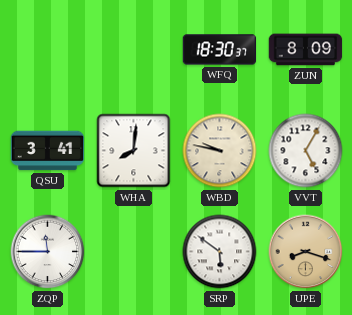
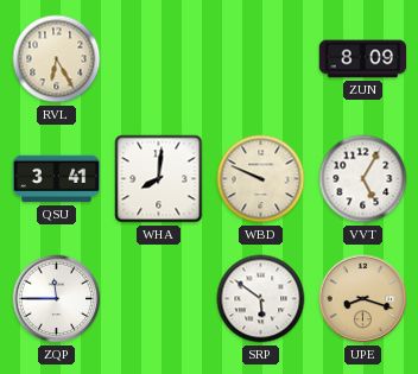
RVL: none -> 6:25 (57, 59)
WFQ: 18:30 -> none (220, 50)
WBD: 9:47 -> 9:49 (261, 179)
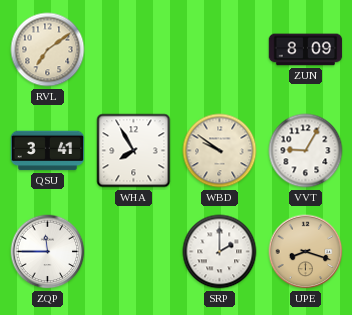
RVL: 6:25 -> 7:09 (48, 50)
WHA: 8:01 -> 7:55 (134, 151)
WBD: 9:49 -> 9:51 (220, 151)
VVT: 5:05 -> 9:05 (306, 151)
SRP: 5:51 -> 2:00 (220, 252)
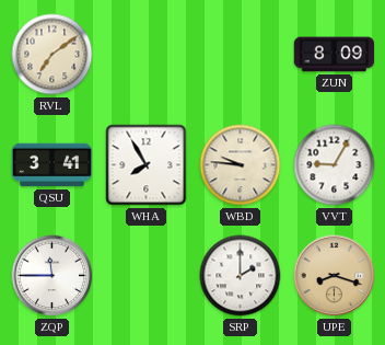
WBD: 9:51 -> 9:46 (241, 165)
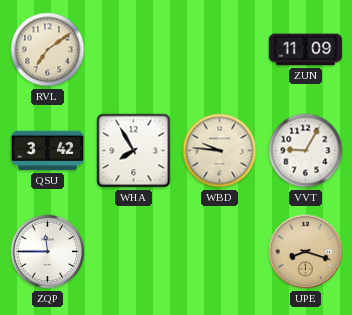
ZUN: 8:09 -> 11:09 (306, 50)
QSU: 3:41 -> 3:42 (48, 151)
SRP: 2:00 -> none (241, 276)
